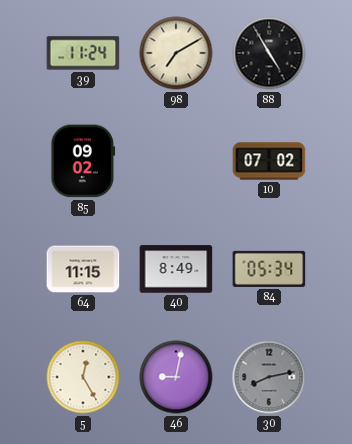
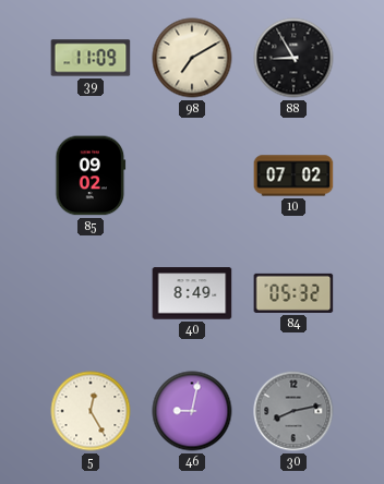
39: 11:24 -> 11:09 (91, 58)
88: 4:55 -> 8:55 (293, 58)
64: 11:15 -> none (83, 269)
84: 05:34 -> 05:32 (293, 293)
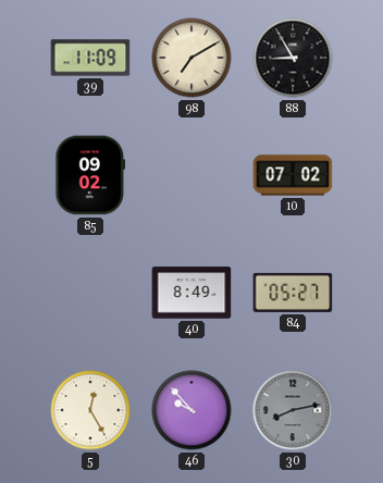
84: 05:32 -> 05:27 (293, 293)
46: 9:02 -> 9:53 (191, 410)
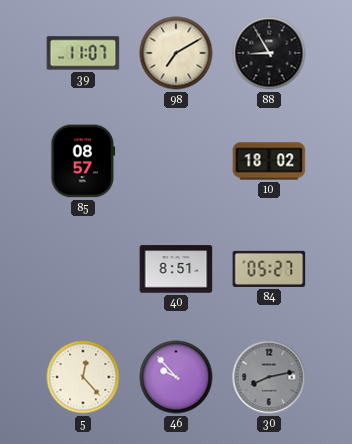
39: 11:09 -> 11:07 (83, 53)
85: 09:02 -> 08:57 (83, 161)
10: 07:02 -> 18:02 (269, 161)
40: 8:49 -> 8:51 (176, 269)
5: 12:25 -> 12:23 (83, 377)
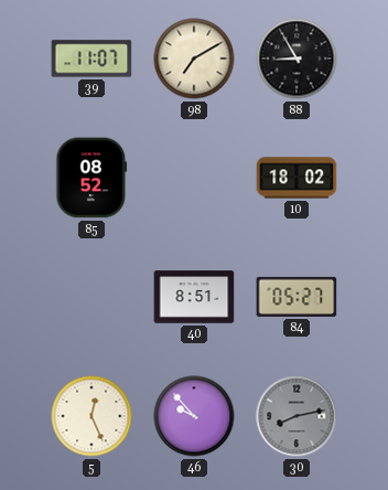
85: 08:57 -> 08:52 (91, 178)
5: 12:23 -> 12:26 (91, 416)
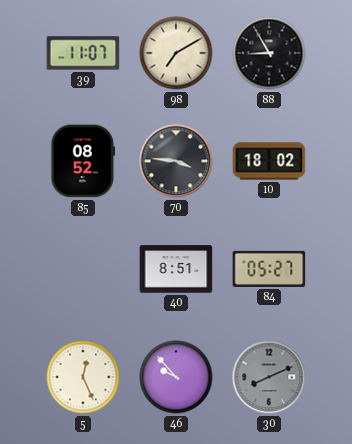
70: none -> 3:46 (176, 161)
30: 8:13 -> 8:11 (269, 377)
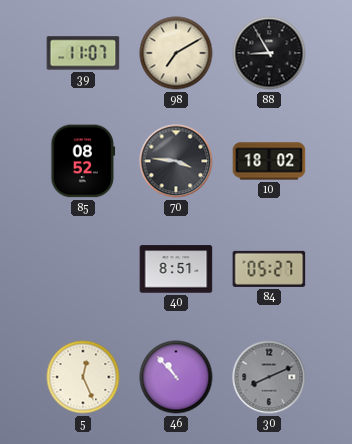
46: 9:53 -> 10:53 (176, 377)
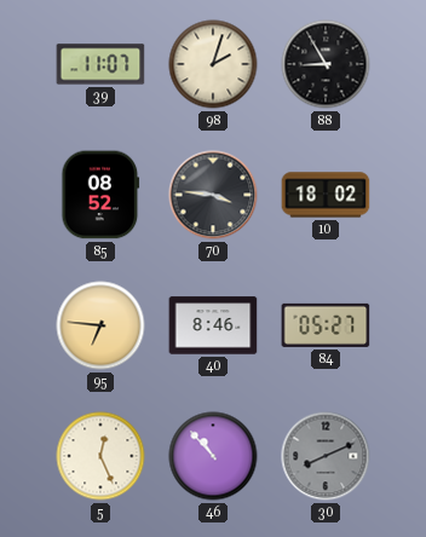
98: 7:10 -> 2:03 (213, 64)
95: none -> 6:46 (100, 325)
40: 8:51 -> 8:46 (213, 325)
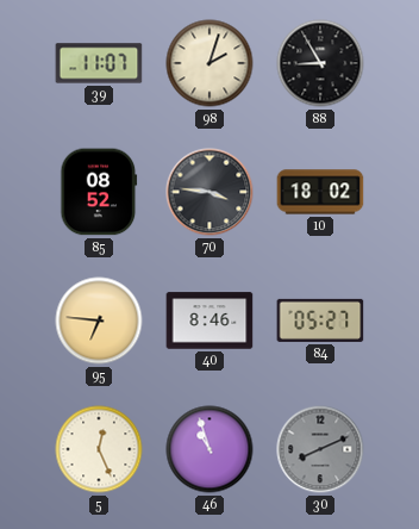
46: 10:53 -> 10:57 (209, 449)
